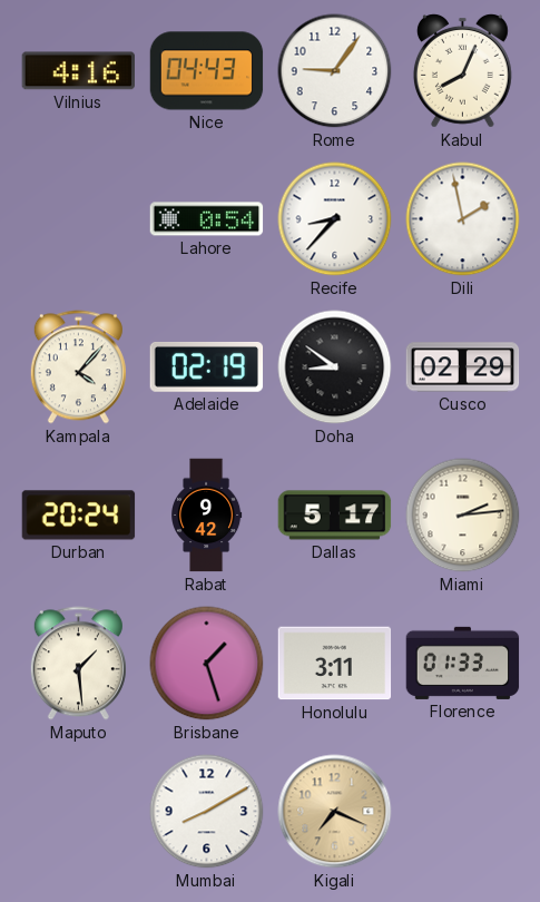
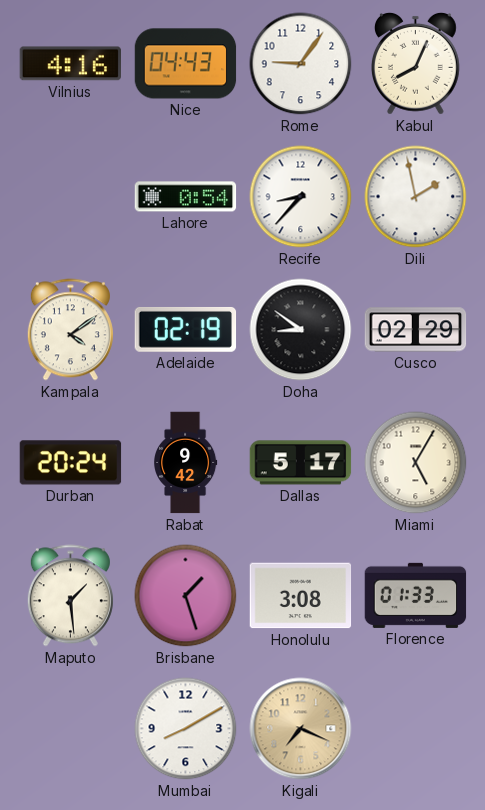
Kampala: 4:07 -> 4:09 (70, 330)
Miami: 2:14 -> 5:05 (416, 463)
Honolulu: 3:11 -> 3:08 (301, 596)
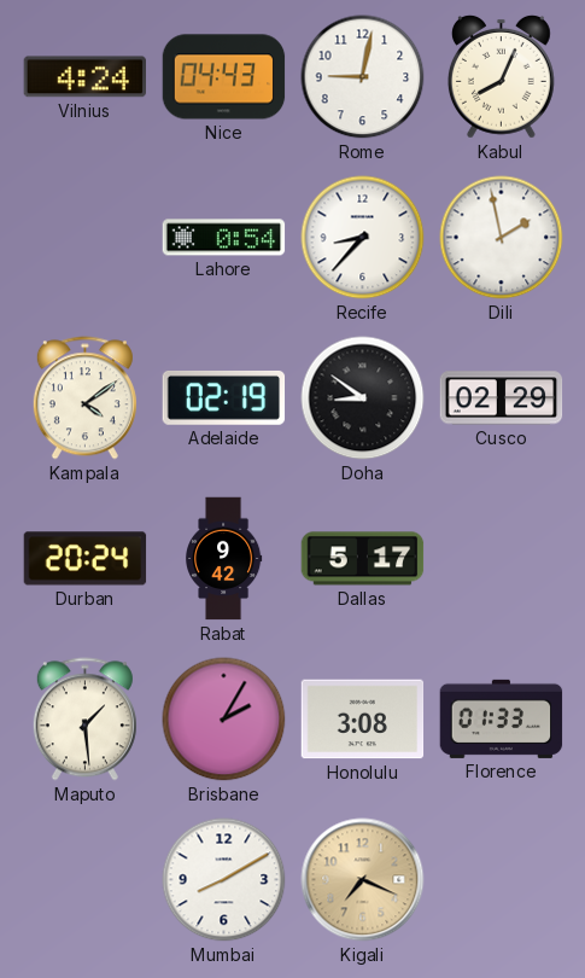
Vilnius: 4:16 -> 4:24 (84, 77)
Rome: 9:06 -> 9:02 (363, 77)
Miami: 5:05 -> none (416, 463)
Brisbane: 1:27 -> 2:05 (224, 720)
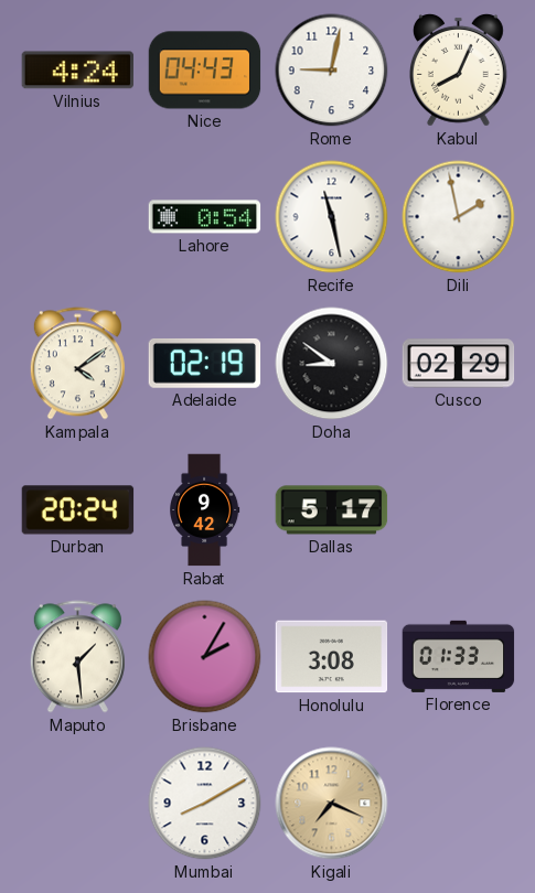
Recife: 8:37 -> 11:28 (332, 217)
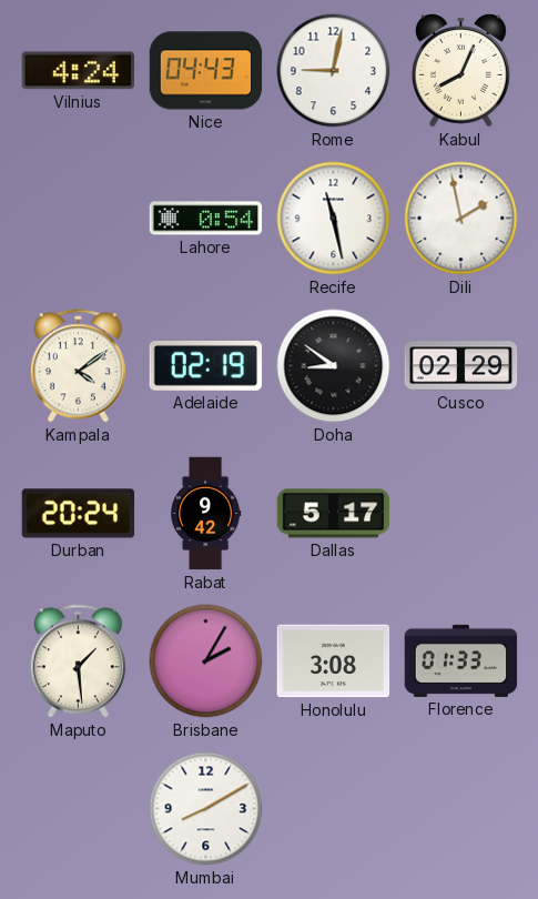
Kigali: 7:19 -> none (332, 804)
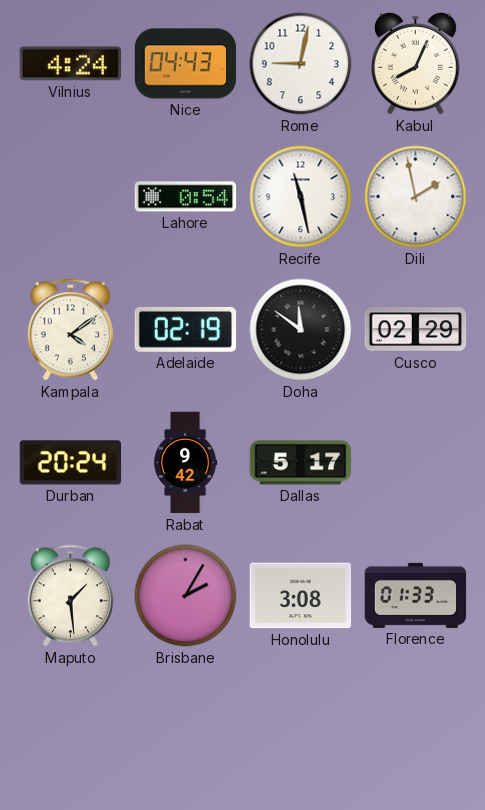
Doha: 8:51 -> 11:51 (301, 330)
Mumbai: 8:10 -> none (206, 809)
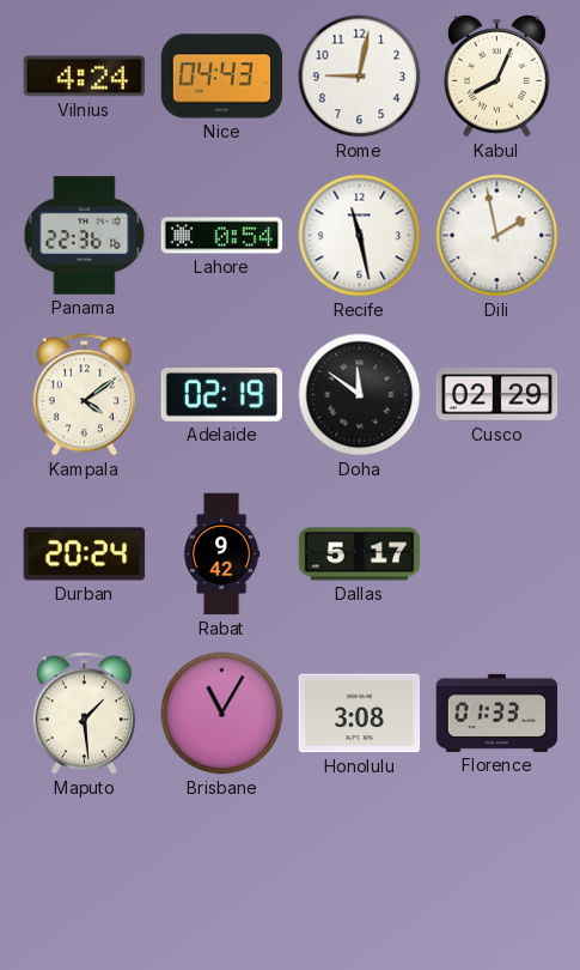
Panama: none -> 22:36 (85, 236)
Brisbane: 2:05 -> 11:05 (222, 714)
